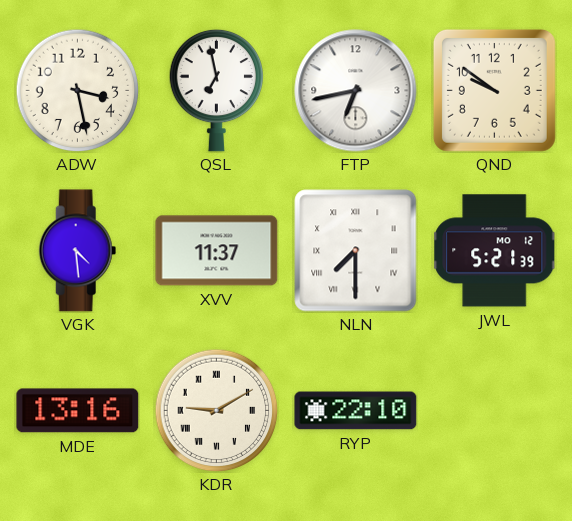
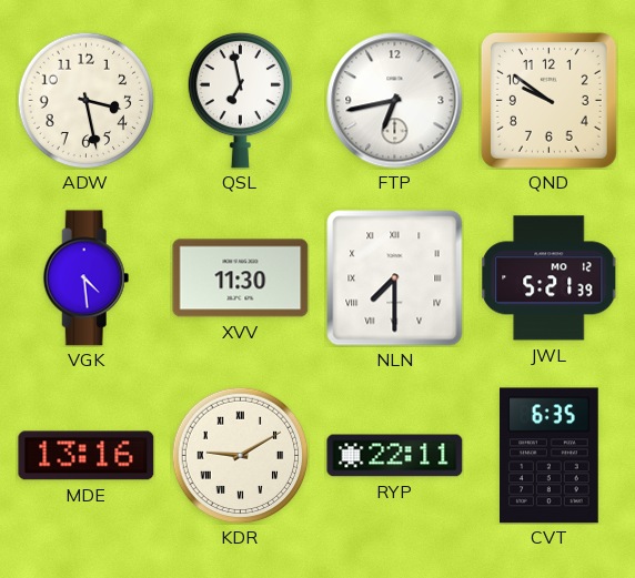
XVV: 11:37 -> 11:30 (241, 278)
RYP: 22:10 -> 22:11 (395, 456)
CVT: none -> 6:35 (550, 456)
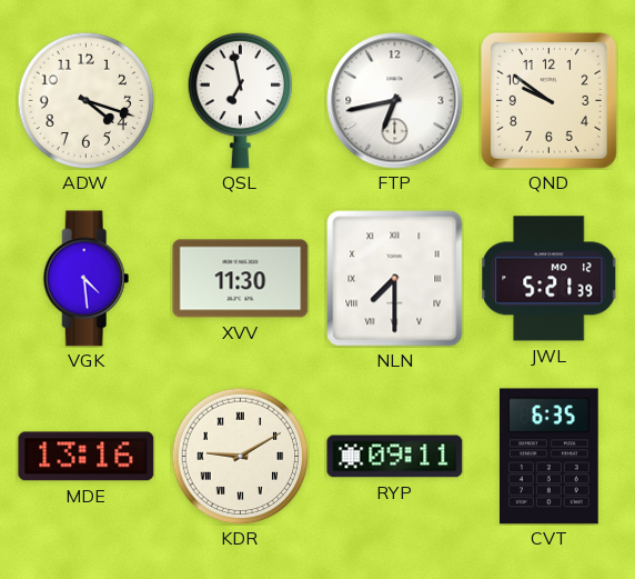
ADW: 3:28 -> 4:18 (85, 100)
RYP: 22:11 -> 09:11 (395, 457)
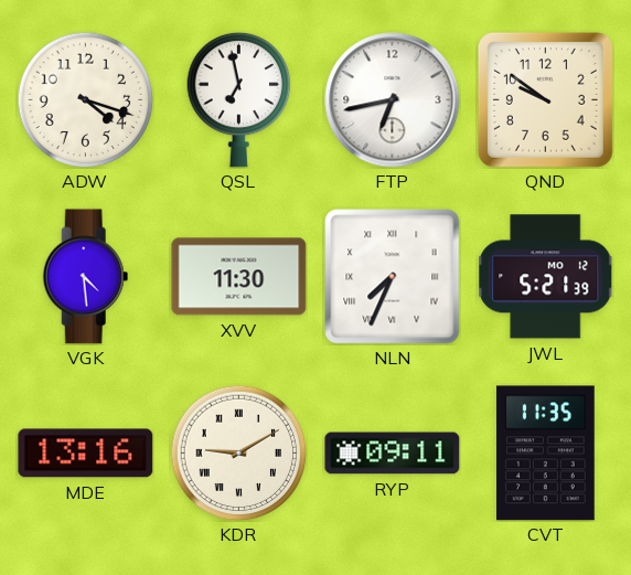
NLN: 7:30 -> 7:34 (393, 277)
CVT: 6:35 -> 11:35 (546, 454)
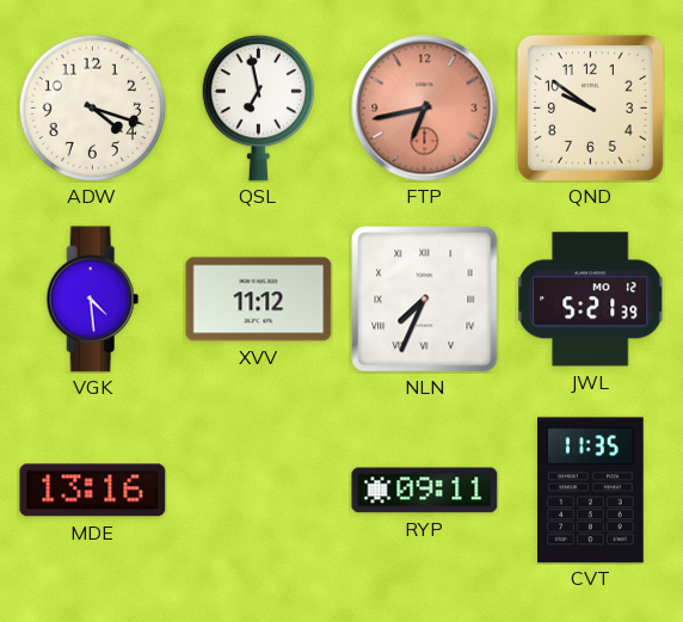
FTP dial: white -> salmon (425, 109)
XVV: 11:30 -> 11:12 (259, 300)
KDR: 9:10 -> none (238, 452)
